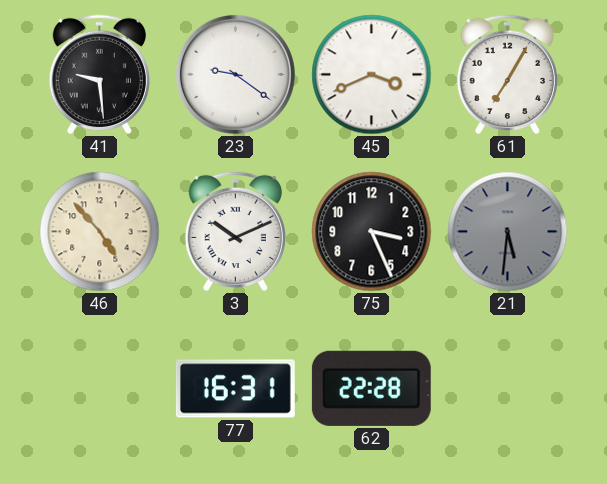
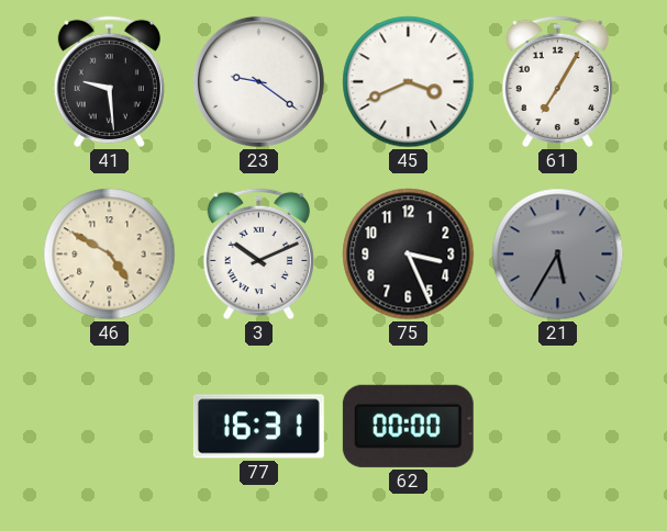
46: 4:53 -> 4:50 (110, 255)
21: 5:31 -> 5:35 (558, 255)
62: 22:28 -> 00:00 (408, 426)
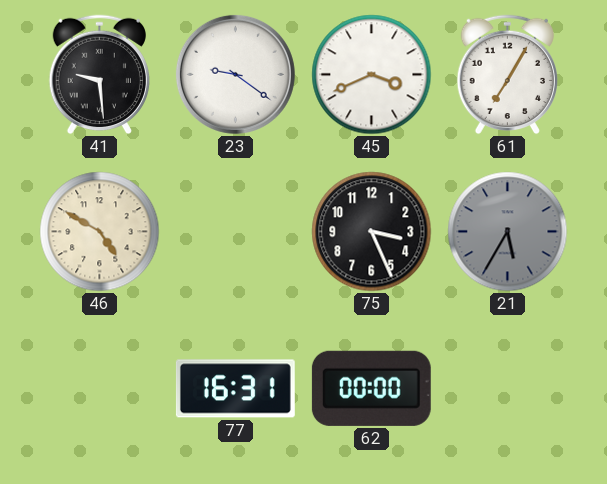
3: 10:11 -> none (258, 255)
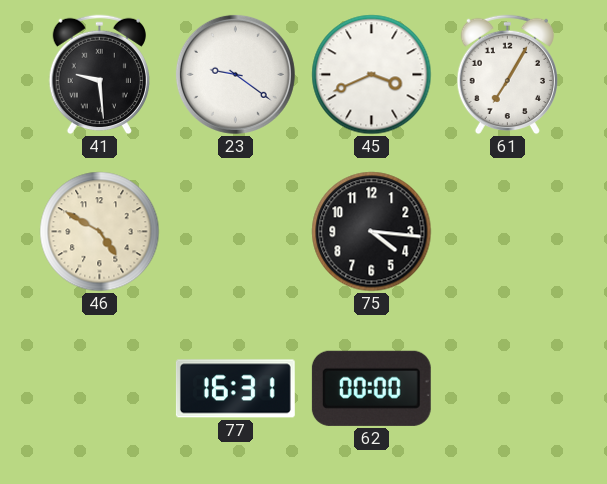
75: 3:26 -> 4:16 (372, 232)
21: 5:35 -> none (508, 232)
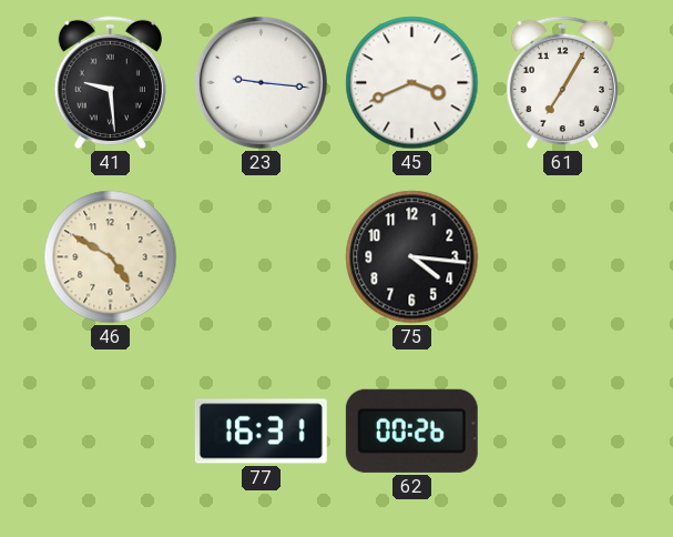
23: 9:21 -> 9:16 (261, 82)
62: 00:00 -> 00:26 (411, 430)
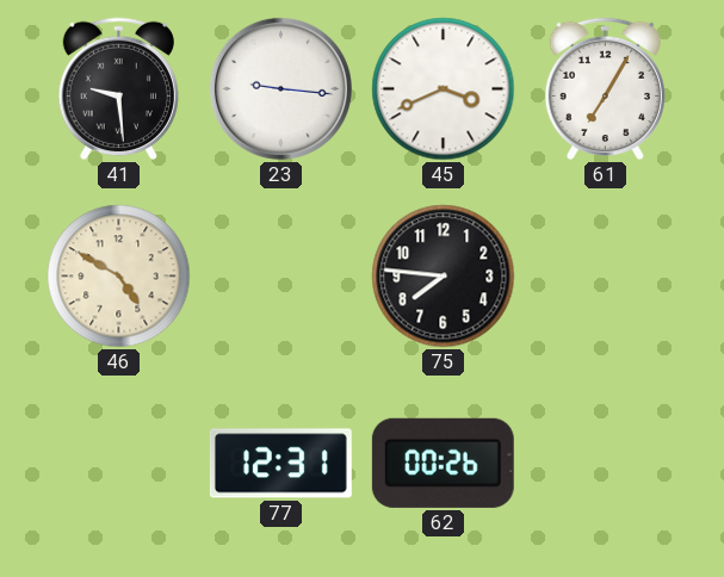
75: 4:16 -> 7:46 (444, 277)
77: 16:31 -> 12:31 (280, 464)
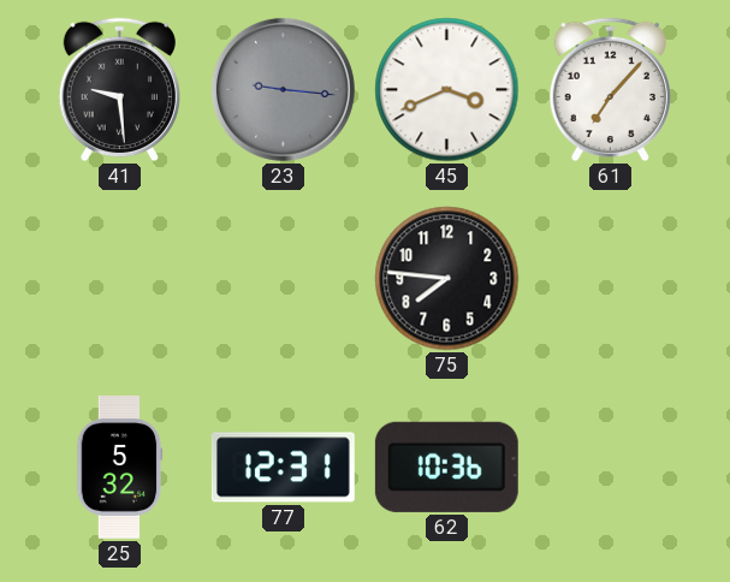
23 dial: white -> grey (283, 89)
61: 7:05 -> 7:07 (610, 90)
46: 4:50 -> none (119, 277)
25: none -> 5:32 (119, 467)
62: 00:26 -> 10:36 (446, 467)
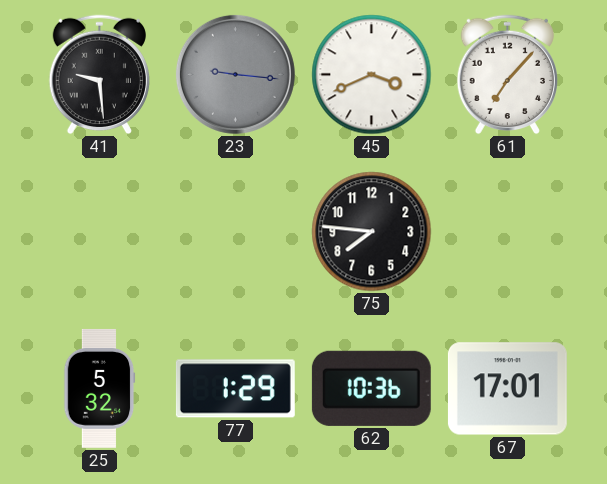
77: 12:31 -> 1:29 (235, 389)
67: none -> 17:01 (507, 389)
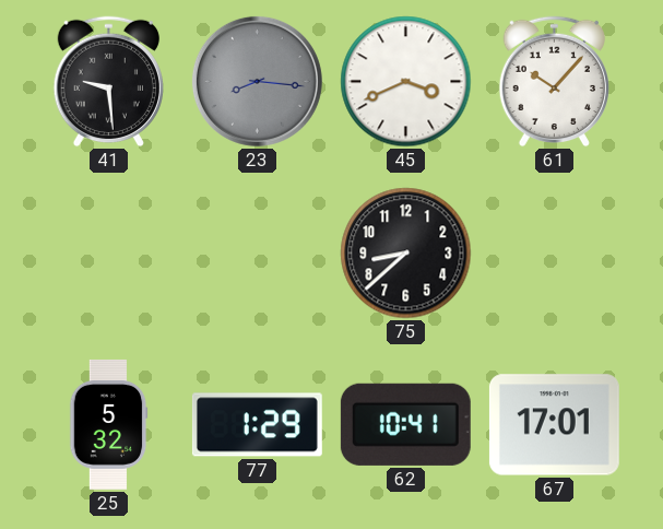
23: 9:16 -> 8:16 (257, 81)
61: 7:07 -> 10:07 (554, 82)
75: 7:46 -> 8:38 (406, 254)
62: 10:36 -> 10:41 (405, 424)
